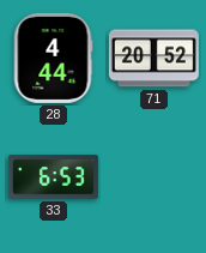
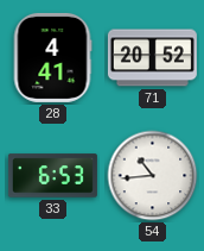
28: 4:44 -> 4:41 (52, 57)
54: none -> 10:44 (153, 176)
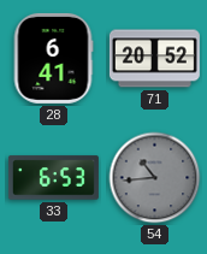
28: 4:41 -> 6:41 (53, 58)
54 dial: white -> grey (155, 178)
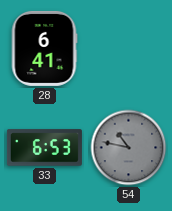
71: 20:52 -> none (154, 59)
54: 10:44 -> 10:47 (129, 148)
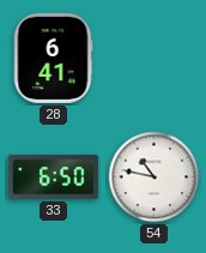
33: 6:53 -> 6:50 (53, 177)
54 dial: grey -> white (154, 177)
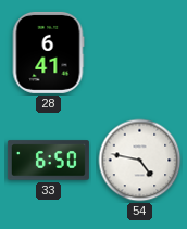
54: 10:47 -> 4:47 (140, 161)
